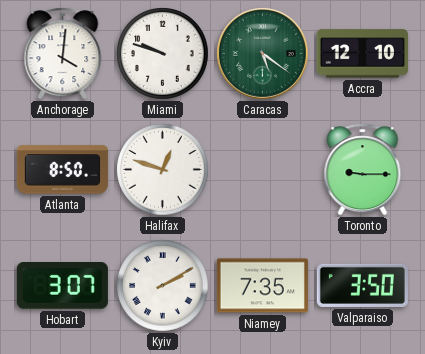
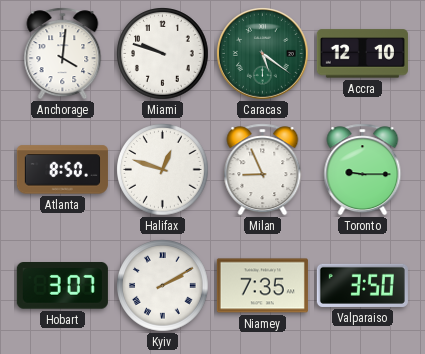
Milan: none -> 8:56 (263, 170)
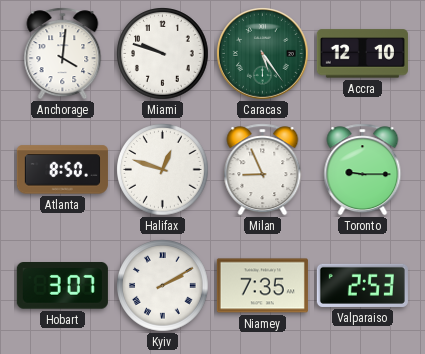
Caracas: 5:21 -> 5:24 (263, 54)
Valparaiso: 3:50 -> 2:53 (362, 285)
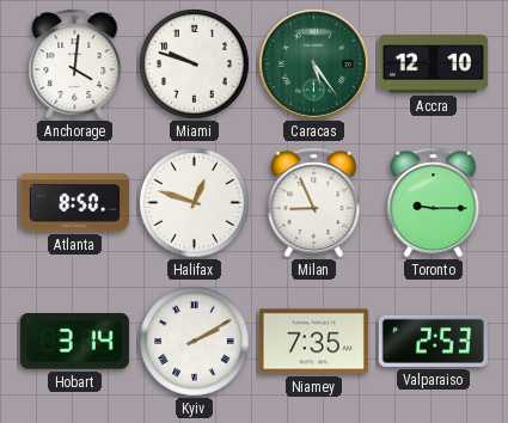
Hobart: 3:07 -> 3:14 (74, 342)
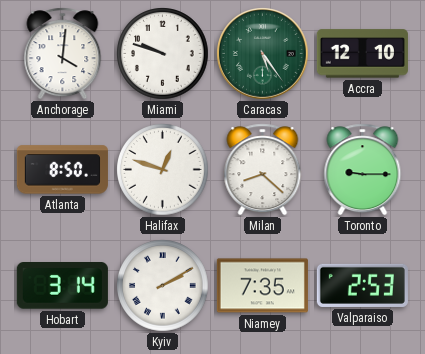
Milan: 8:56 -> 8:22 (263, 170)
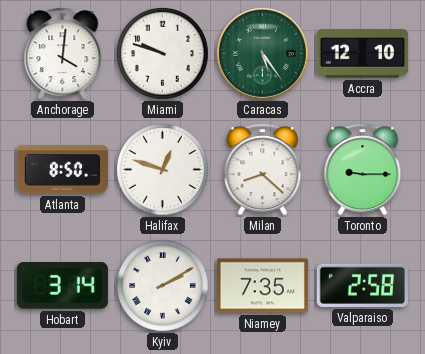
Valparaiso: 2:53 -> 2:58 (362, 285)
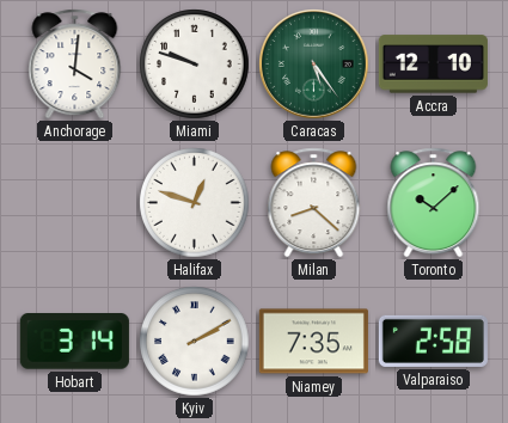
Atlanta: 8:50 -> none (62, 170)
Toronto: 9:15 -> 10:08 (434, 203)
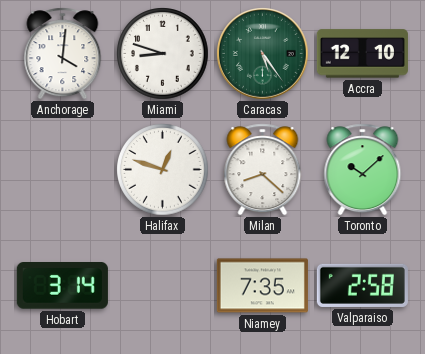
Miami: 9:48 -> 8:48 (163, 54)
Kyiv: 2:10 -> none (195, 342)
